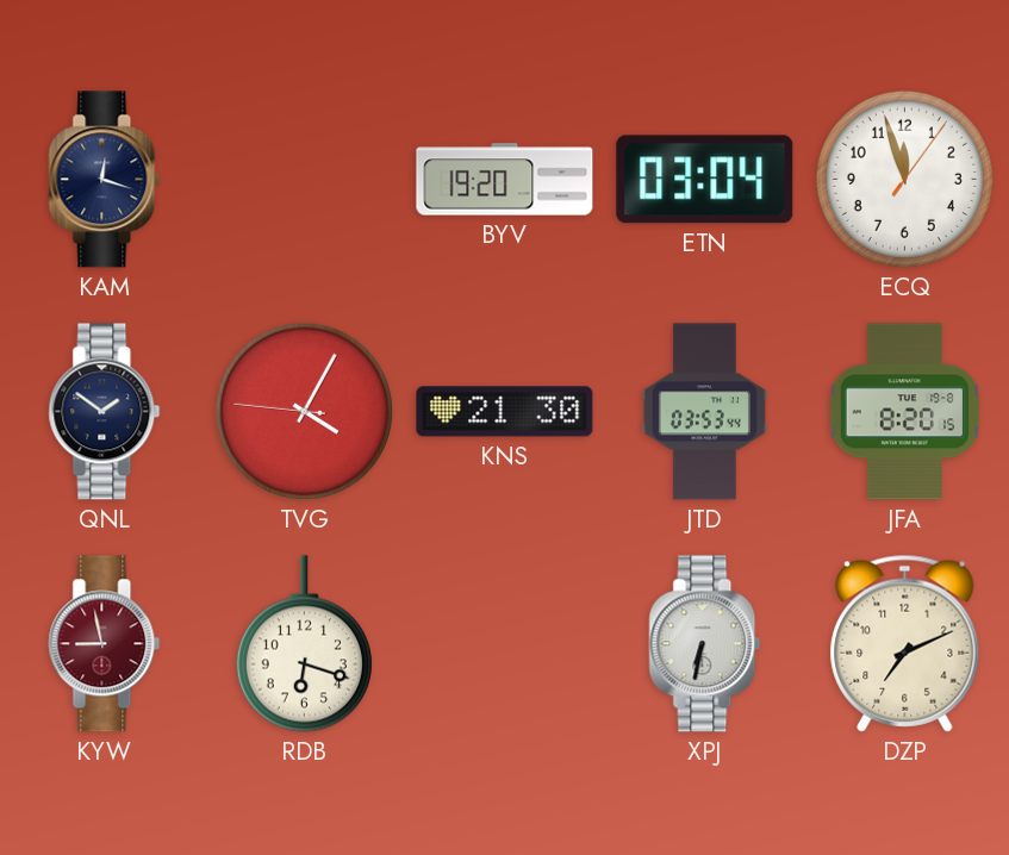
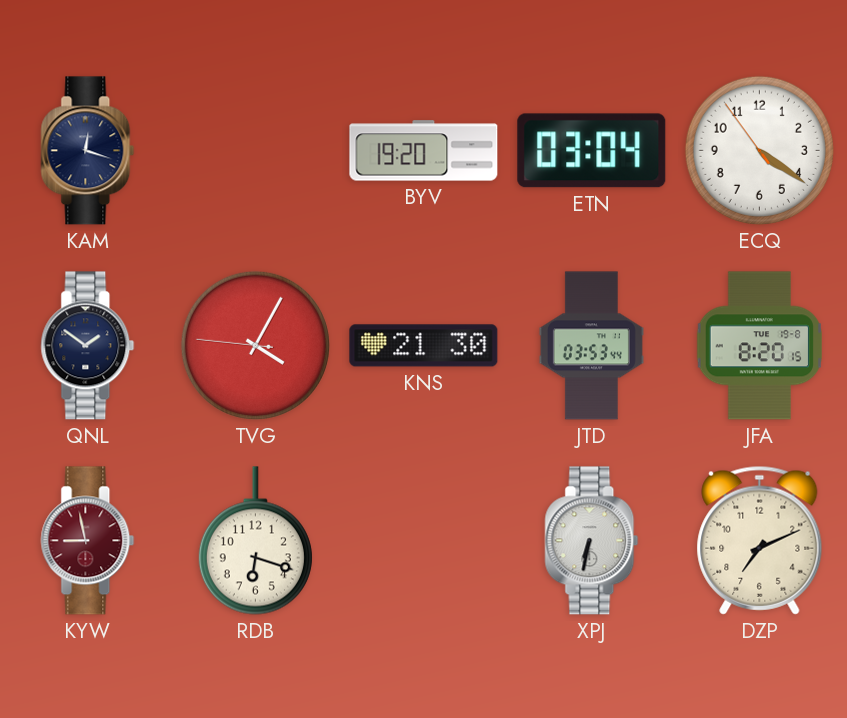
ECQ: 11:57 -> 4:20 (759, 150)
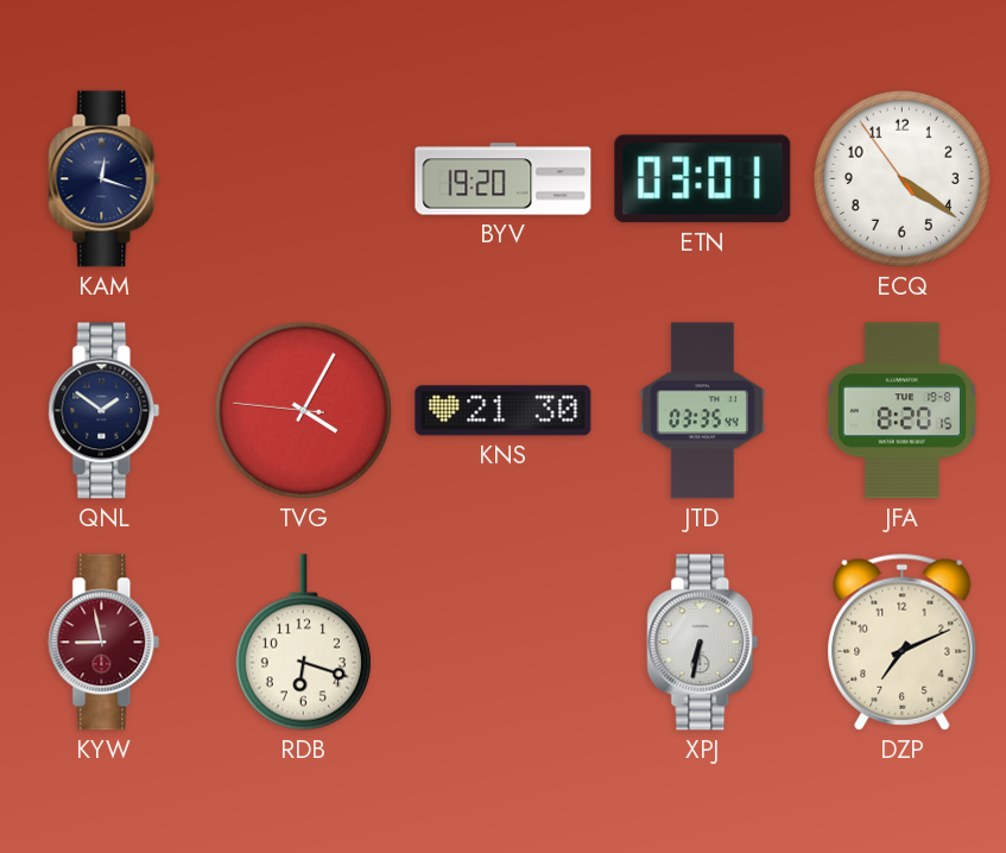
ETN: 03:04 -> 03:01 (703, 179)
JTD: 03:53 -> 03:35 (702, 411)
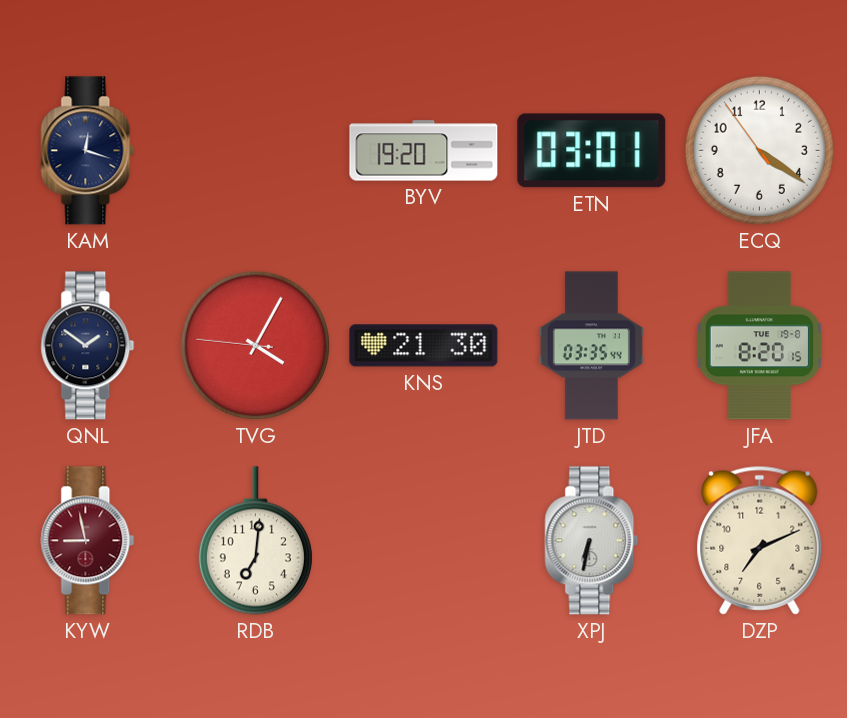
RDB: 6:18 -> 7:01 (255, 541)
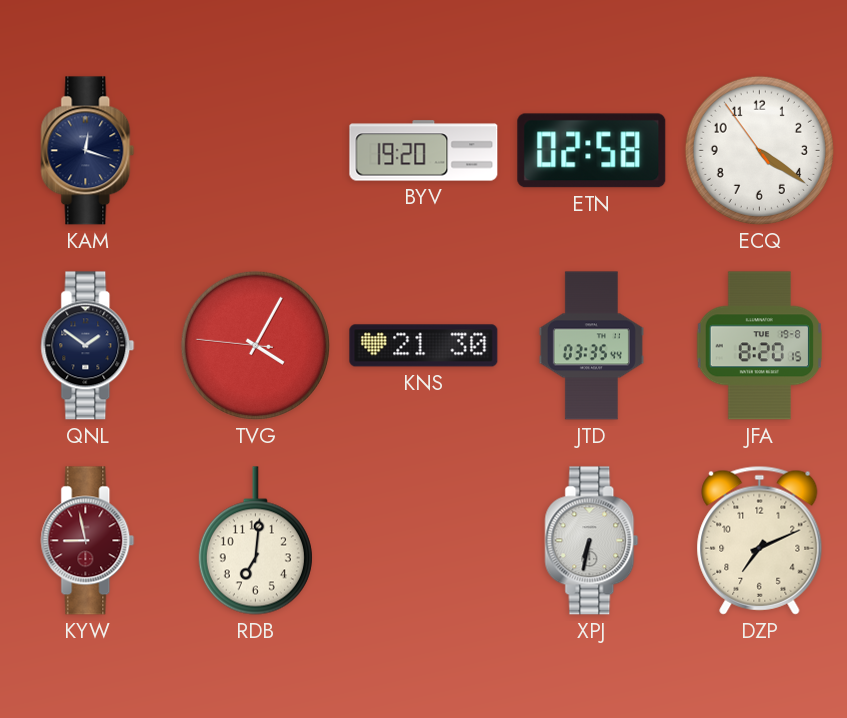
ETN: 03:01 -> 02:58 (592, 151)
